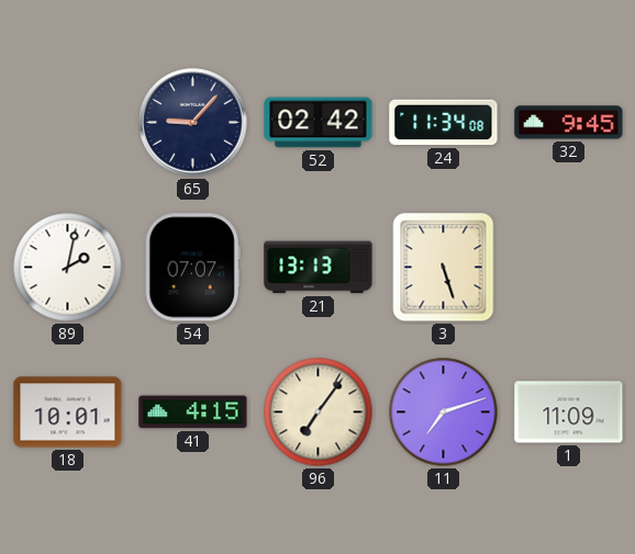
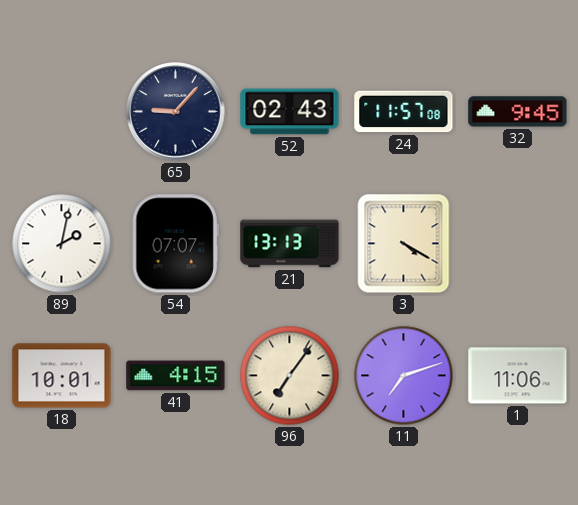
52: 02:42 -> 02:43 (290, 112)
24: 11:34 -> 11:57 (404, 112)
3: 5:27 -> 4:20 (404, 244)
1: 11:09 -> 11:06 (518, 376)
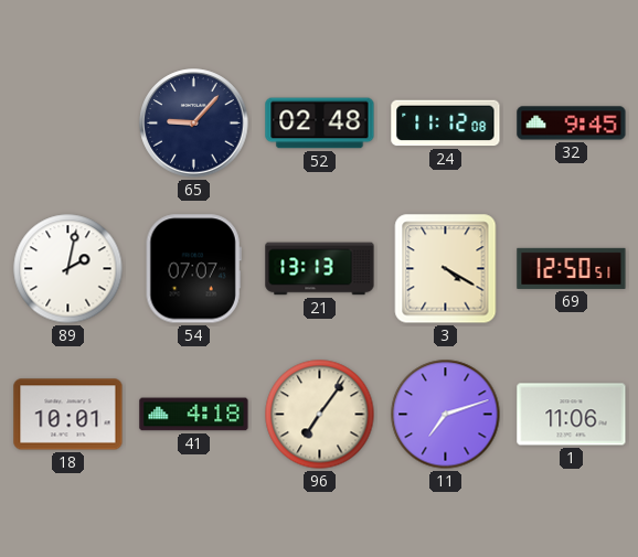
52: 02:43 -> 02:48 (320, 124)
24: 11:57 -> 11:12 (446, 124)
69: none -> 12:50 (572, 268)
41: 4:15 -> 4:18 (194, 415)
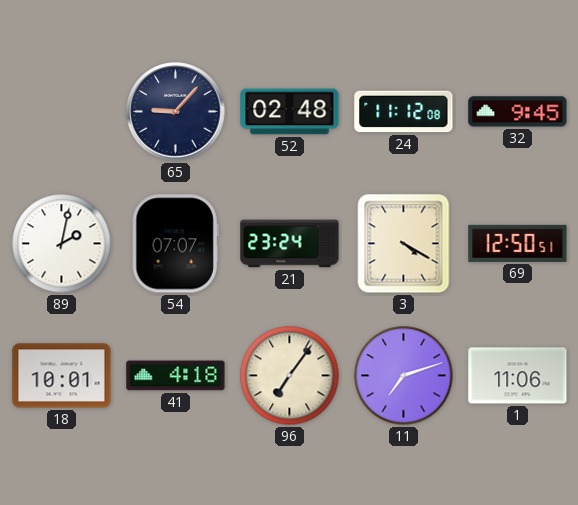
21: 13:13 -> 23:24 (290, 244)
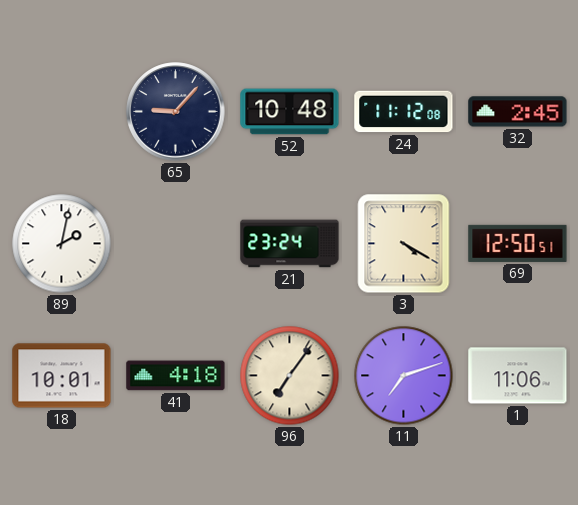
52: 02:48 -> 10:48 (290, 112)
32: 9:45 -> 2:45 (518, 112)
54: 07:07 -> none (175, 244)
